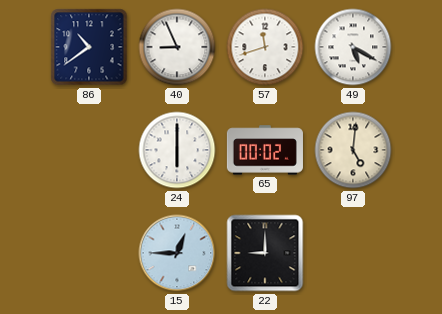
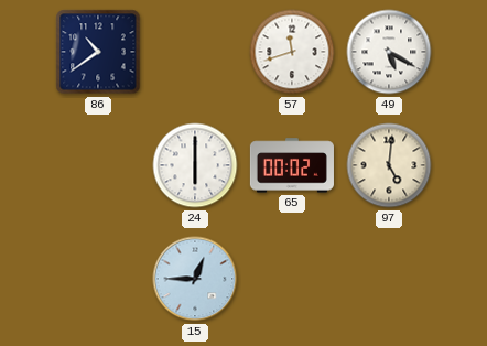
40: 8:56 -> none (177, 47)
22: 9:00 -> none (265, 253)
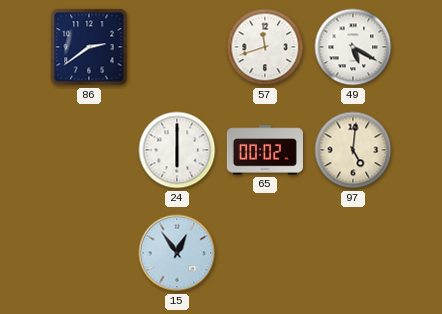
86: 10:39 -> 2:39 (89, 47)
15: 12:45 -> 12:54 (177, 253)
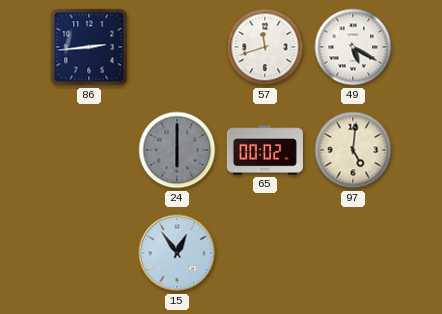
86: 2:39 -> 2:44 (89, 47)
24 dial: white -> grey (177, 150)
